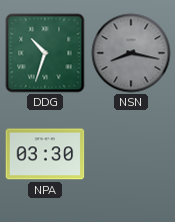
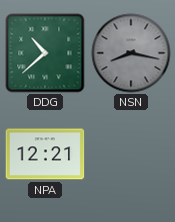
DDG: 10:33 -> 10:38 (45, 53)
NPA: 03:30 -> 12:21 (45, 154)
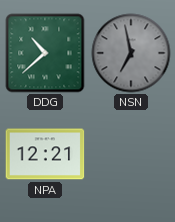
NSN: 8:17 -> 6:58 (131, 53)
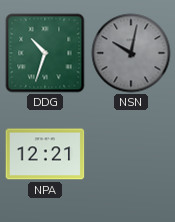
DDG: 10:38 -> 10:33 (45, 53)
NSN: 6:58 -> 10:02 (131, 53)
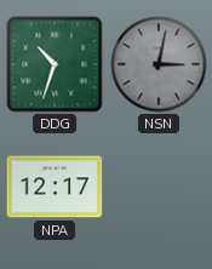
NSN: 10:02 -> 3:02 (159, 64)
NPA: 12:21 -> 12:17 (55, 187)
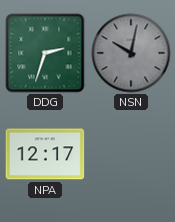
DDG: 10:33 -> 2:33 (45, 53)
NSN: 3:02 -> 10:02 (131, 53)
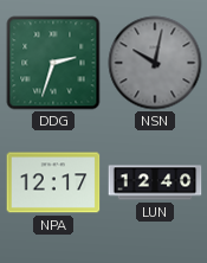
LUN: none -> 12:40 (155, 182)
